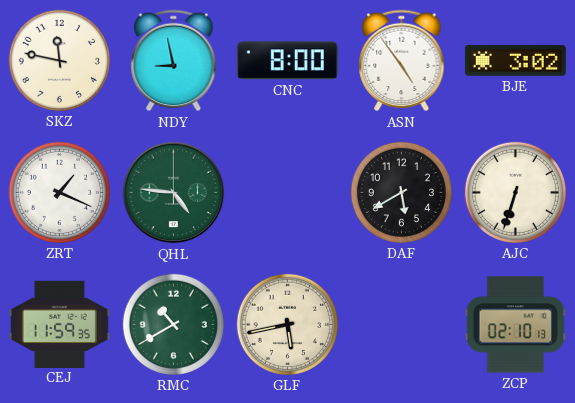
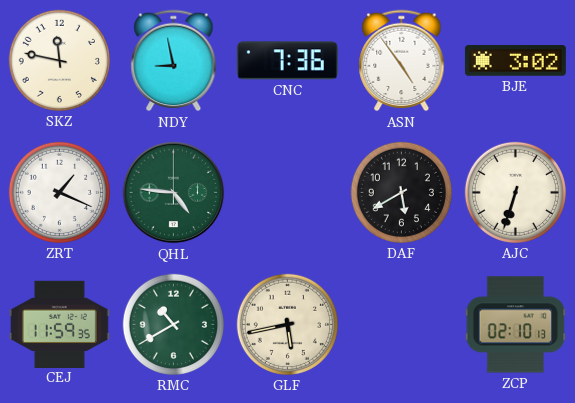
CNC: 8:00 -> 7:36 (287, 61)
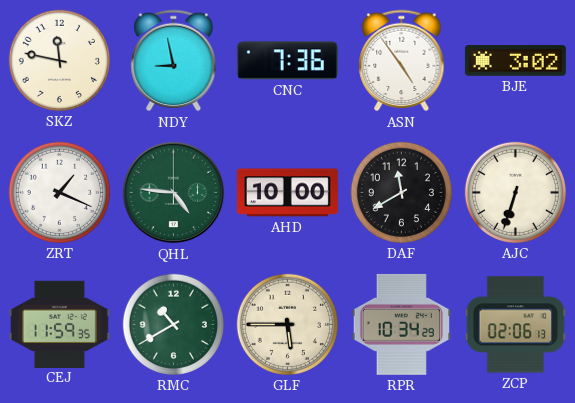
AHD: none -> 10:00 (287, 193)
DAF: 5:40 -> 11:40 (401, 192)
GLF: 5:43 -> 5:45 (287, 324)
RPR: none -> 10:34 (401, 324)
ZCP: 02:10 -> 02:06 (516, 325)
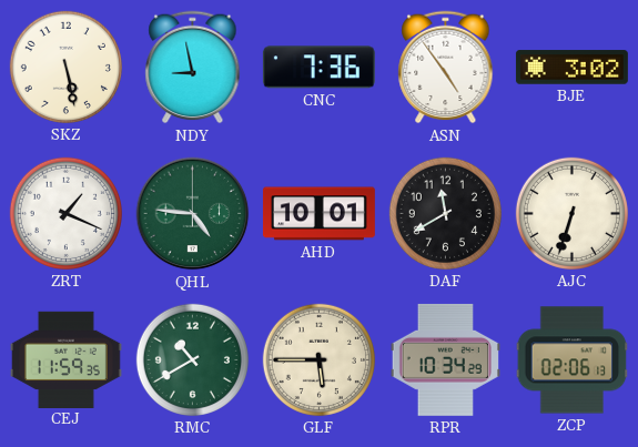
SKZ: 11:47 -> 5:28 (65, 67)
AHD: 10:00 -> 10:01 (318, 214)
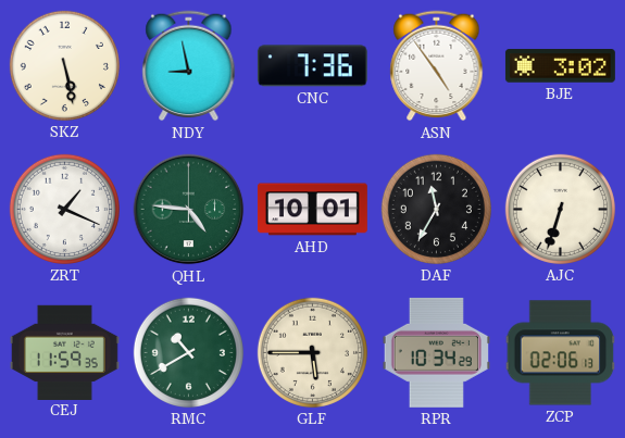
DAF: 11:40 -> 11:35 (436, 209)
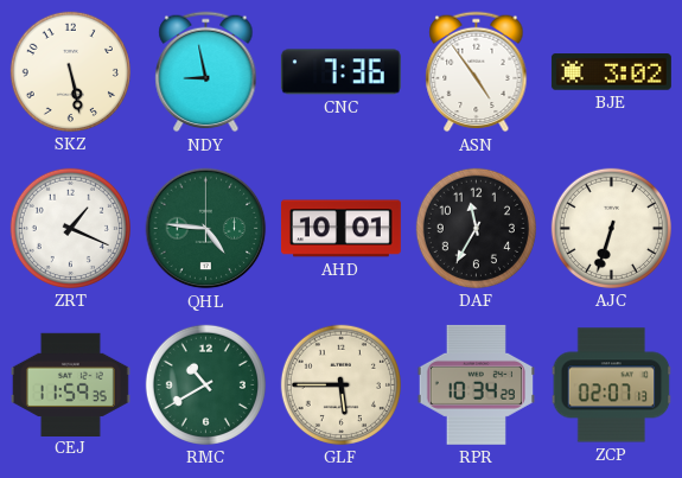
ZCP: 02:06 -> 02:07 (612, 385)
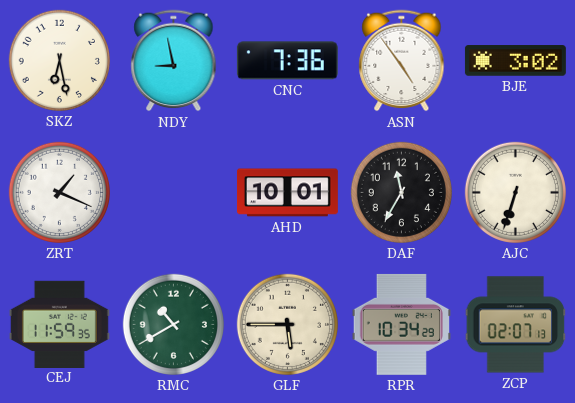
SKZ: 5:28 -> 6:28 (59, 60)
QHL: 4:46 -> none (206, 229)
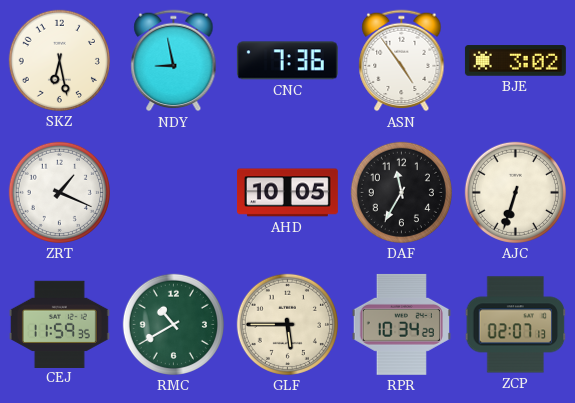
AHD: 10:01 -> 10:05 (287, 193)
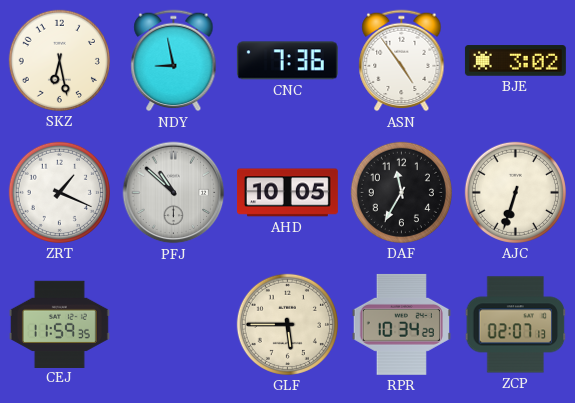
PFJ: none -> 10:52 (174, 193)
RMC: 10:40 -> none (173, 324)
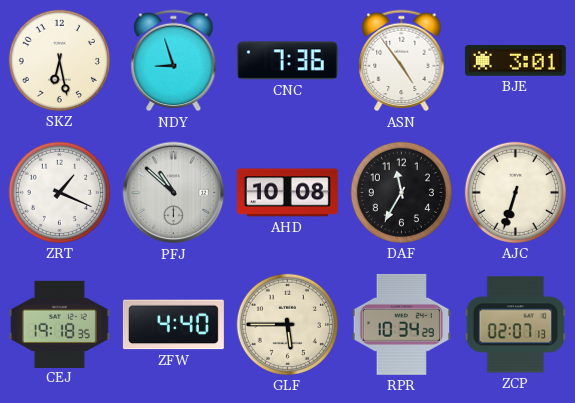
NDY: 8:58 -> 8:57 (174, 61)
BJE: 3:02 -> 3:01 (515, 61)
AHD: 10:05 -> 10:08 (287, 193)
CEJ: 11:59 -> 19:18 (59, 324)
ZFW: none -> 4:40 (173, 325)
